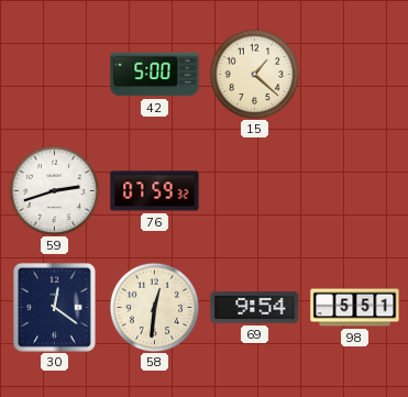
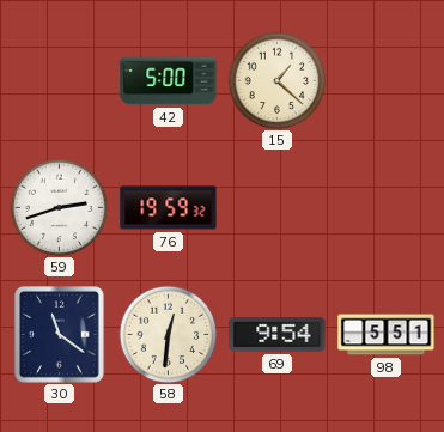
76: 07:59 -> 19:59 (169, 208)
30: 12:21 -> 11:21 (59, 335)
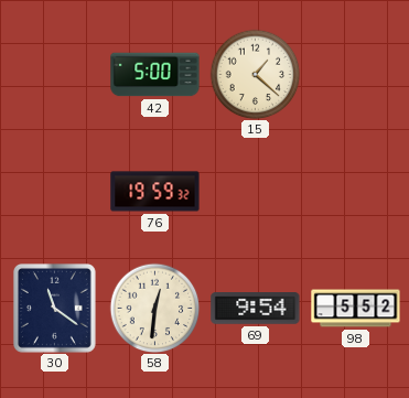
59: 2:42 -> none (59, 207)
98: 5:51 -> 5:52 (356, 309)
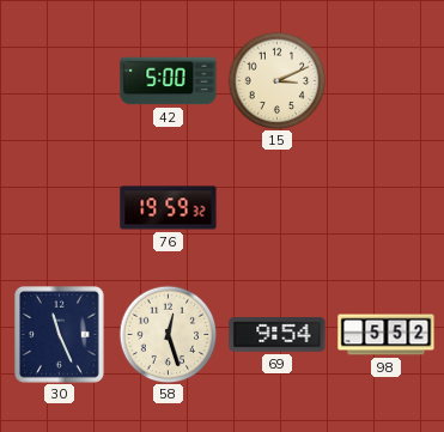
15: 1:22 -> 3:11 (276, 80)
30: 11:21 -> 11:26 (59, 335)
58: 12:31 -> 12:27 (168, 334)
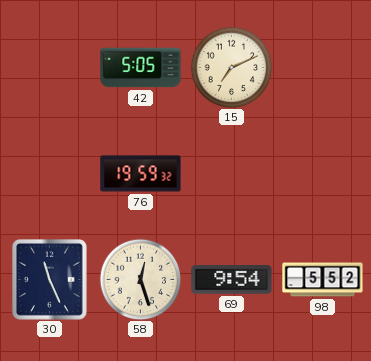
42: 5:00 -> 5:05 (141, 68)
15: 3:11 -> 7:11 (231, 67)
